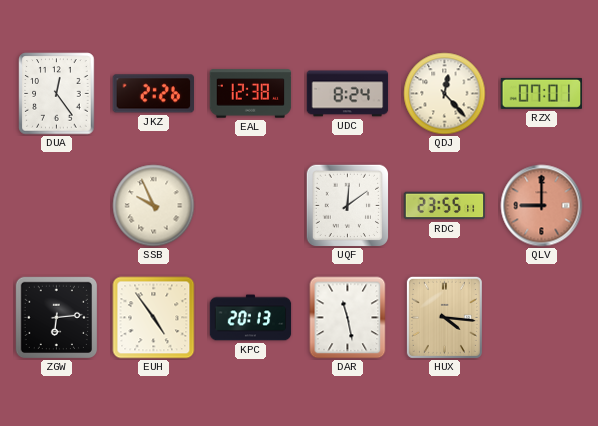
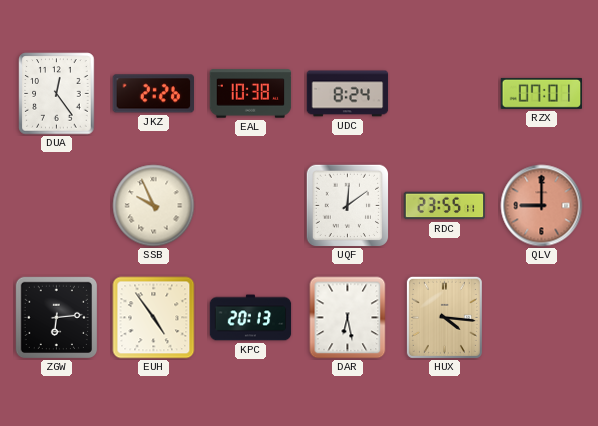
EAL: 12:38 -> 10:38 (251, 94)
QDJ: 12:23 -> none (445, 94)
DAR: 11:28 -> 6:28 (348, 318)
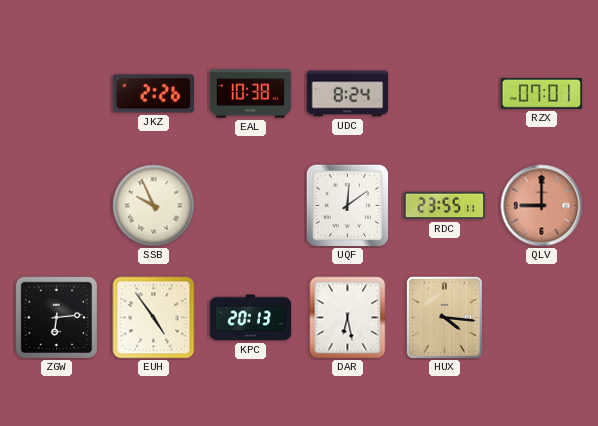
DUA: 12:24 -> none (57, 94)
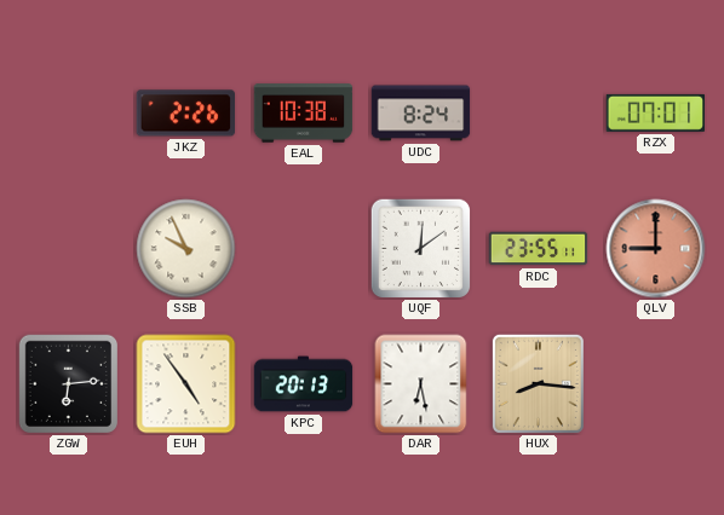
HUX: 4:16 -> 8:16 (538, 383)
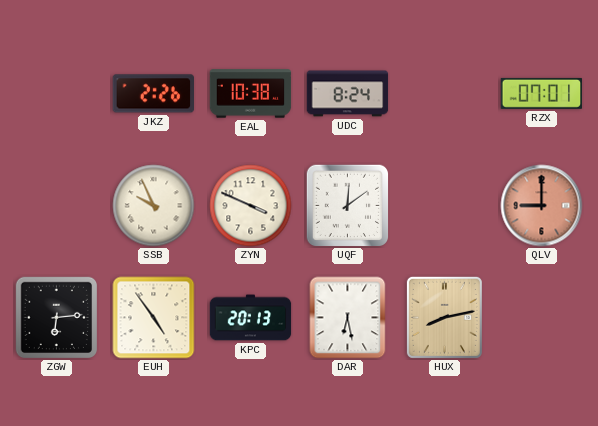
ZYN: none -> 3:49 (251, 206)
RDC: 23:55 -> none (539, 249)
HUX: 8:16 -> 8:13 (444, 317)
